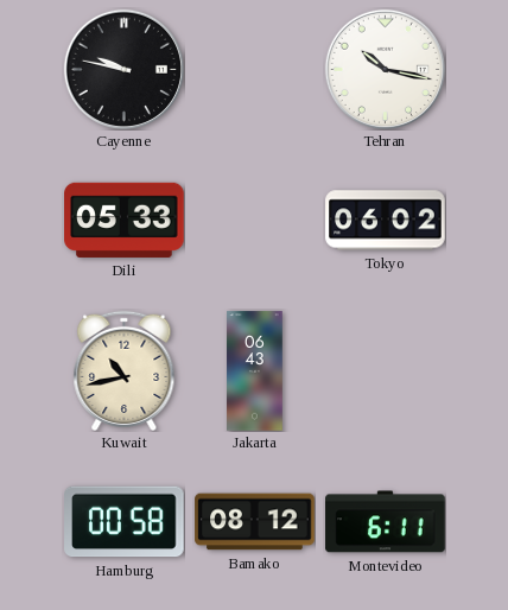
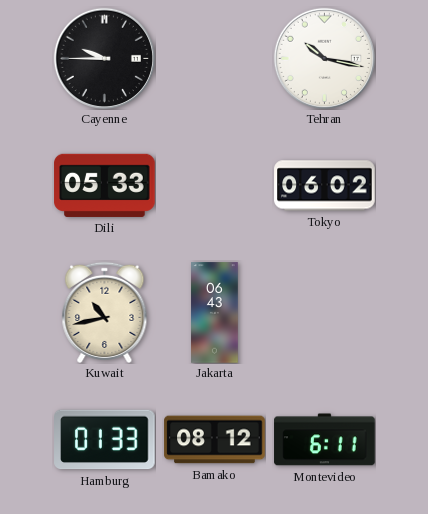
Cayenne: 9:47 -> 9:45 (104, 58)
Hamburg: 00:58 -> 01:33 (105, 440)
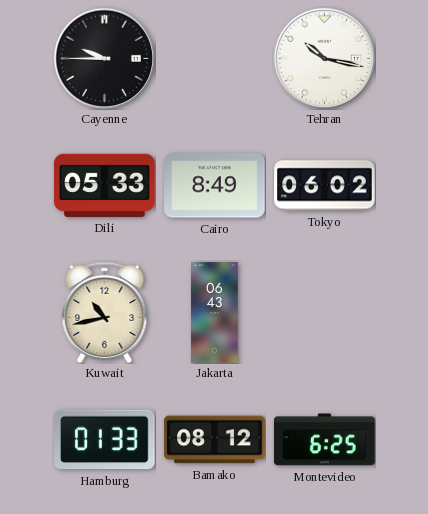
Cairo: none -> 8:49 (215, 186)
Montevideo: 6:11 -> 6:25 (325, 440)
